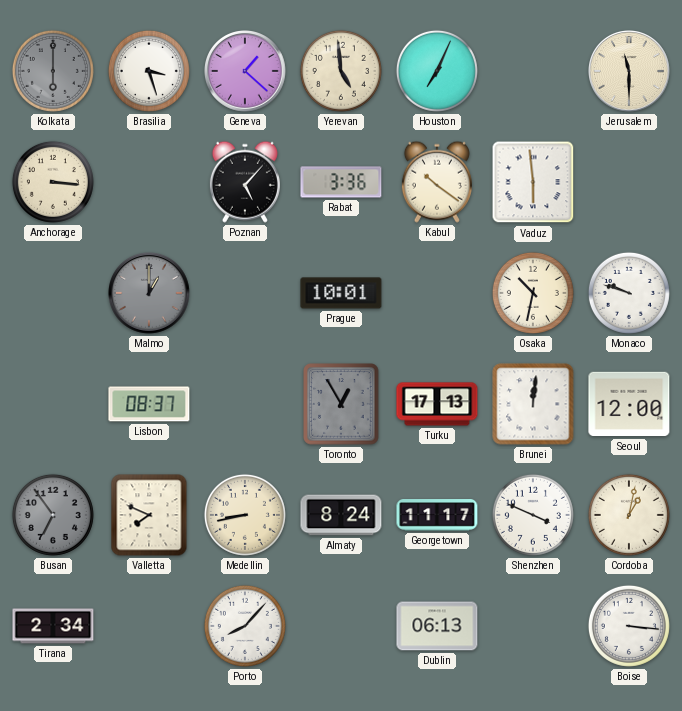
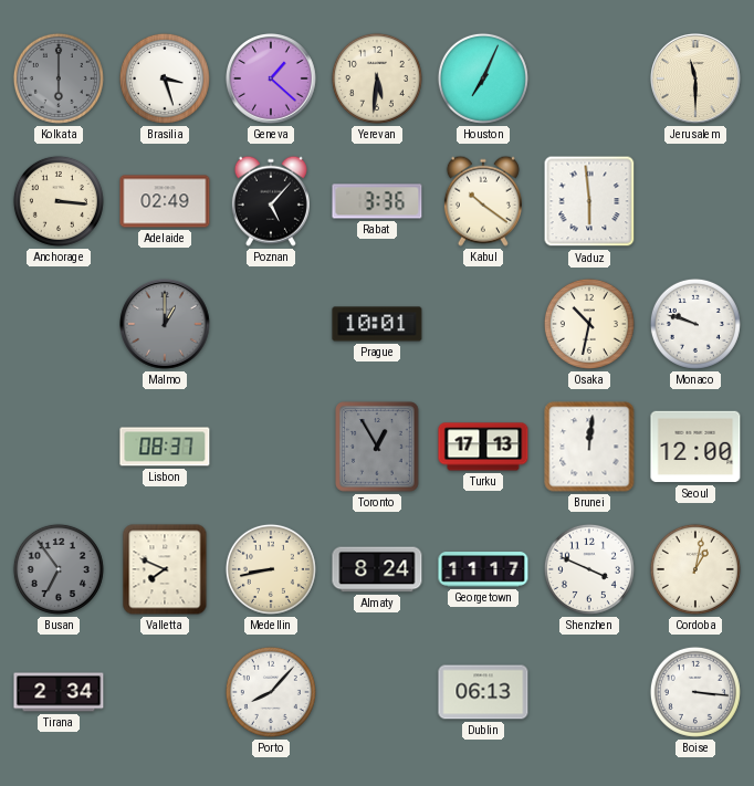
Yerevan: 4:59 -> 5:31 (377, 78)
Adelaide: none -> 02:49 (165, 201)
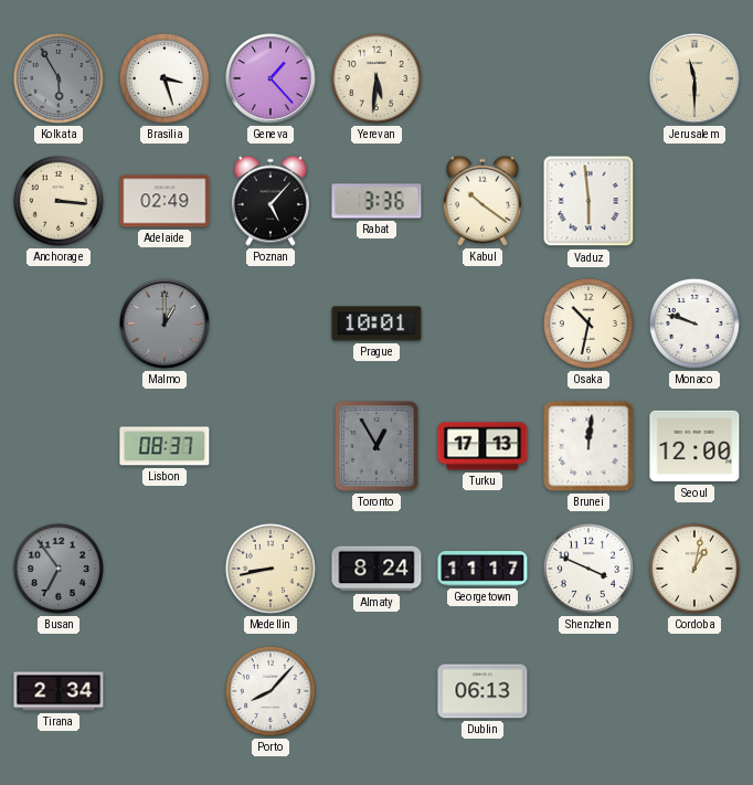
Kolkata: 6:00 -> 5:55 (59, 78)
Geneva: 1:22 -> 1:23 (272, 79)
Houston: 7:04 -> none (483, 78)
Valletta: 7:49 -> none (165, 569)
Boise: 3:16 -> none (695, 692)
